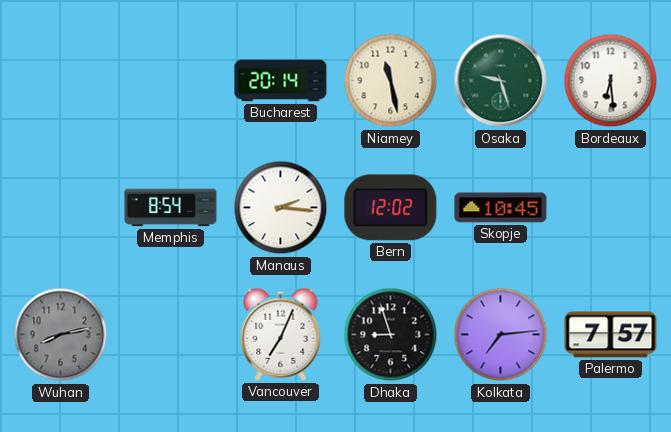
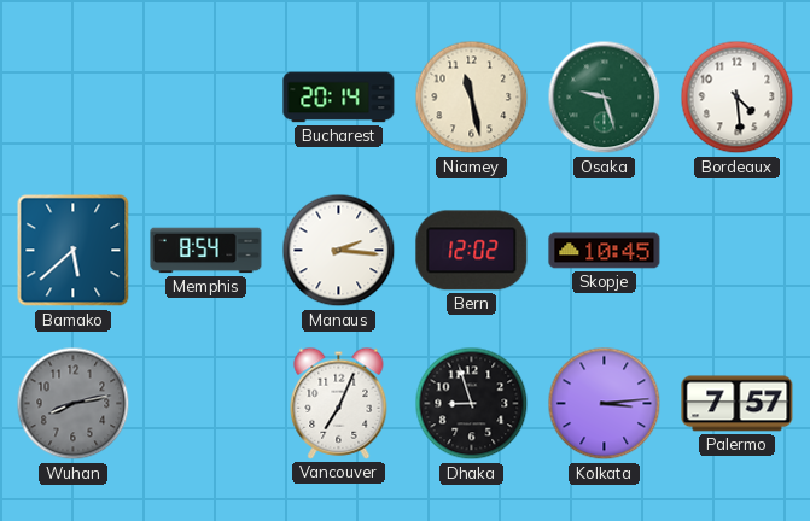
Bordeaux: 6:29 -> 4:29 (738, 98)
Bamako: none -> 5:38 (74, 251)
Kolkata: 7:14 -> 3:14 (605, 404)
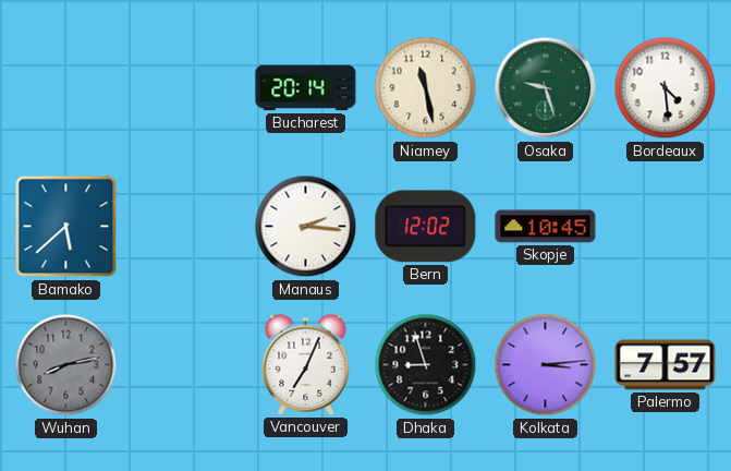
Memphis: 8:54 -> none (206, 251)
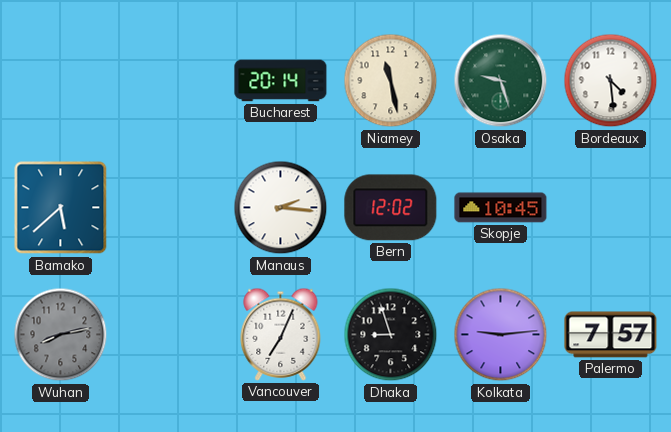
Kolkata: 3:14 -> 9:14 (501, 335)
